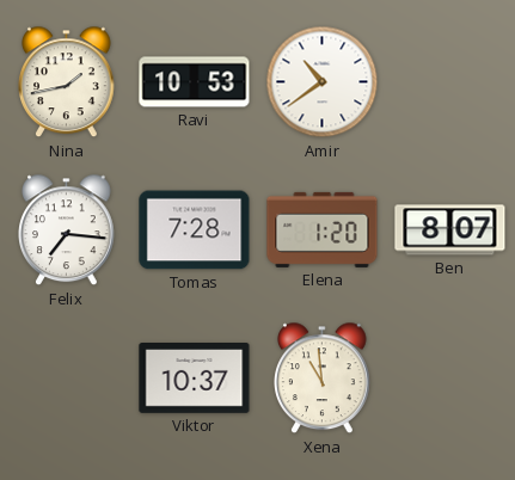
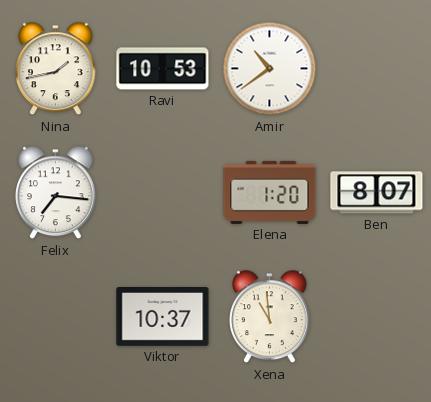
Tomas: 7:28 -> none (195, 230)
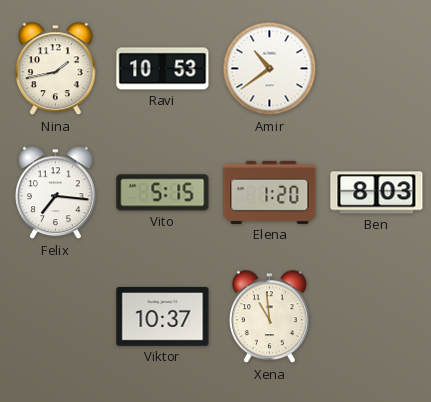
Vito: none -> 5:15 (163, 193)
Ben: 8:07 -> 8:03 (377, 193)
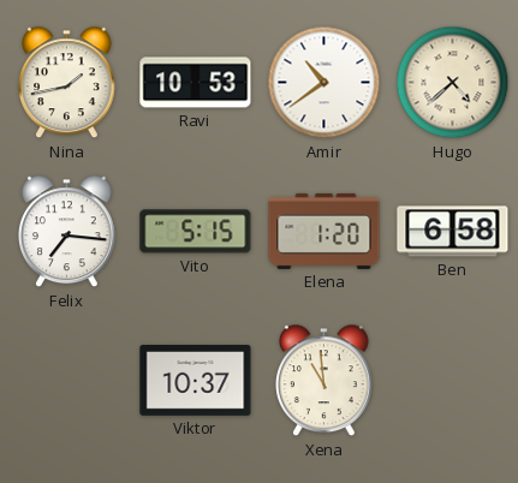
Hugo: none -> 4:38 (453, 83)
Ben: 8:03 -> 6:58 (453, 232)
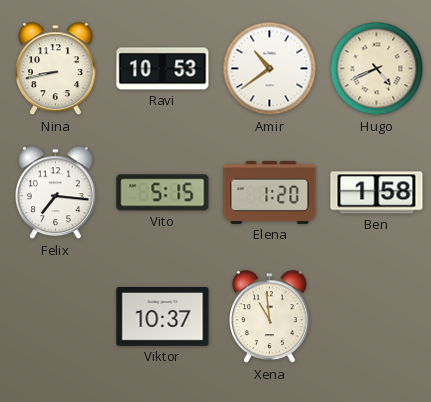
Nina: 1:43 -> 8:43 (56, 69)
Hugo: 4:38 -> 4:41 (377, 69)
Ben: 6:58 -> 1:58 (377, 193)
